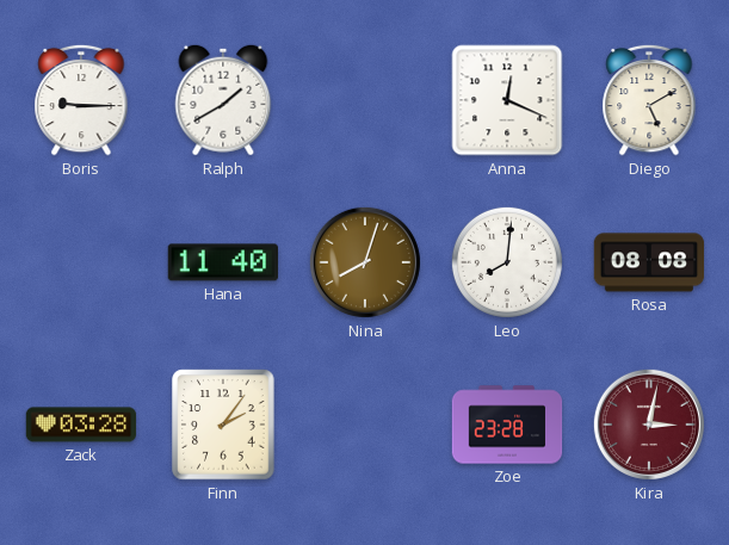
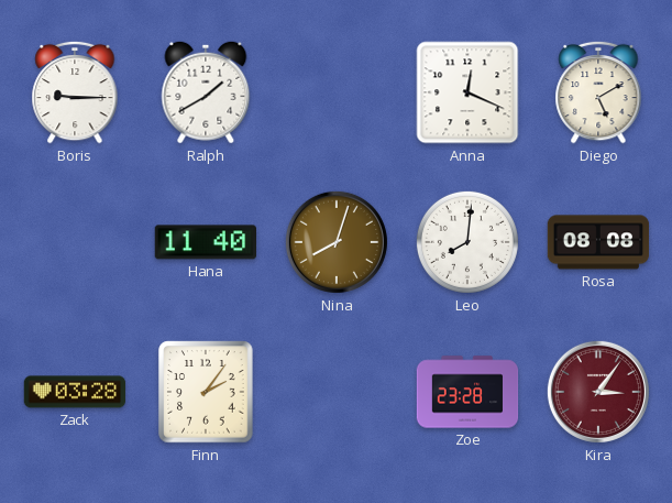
Kira: 3:02 -> 3:06 (598, 392)
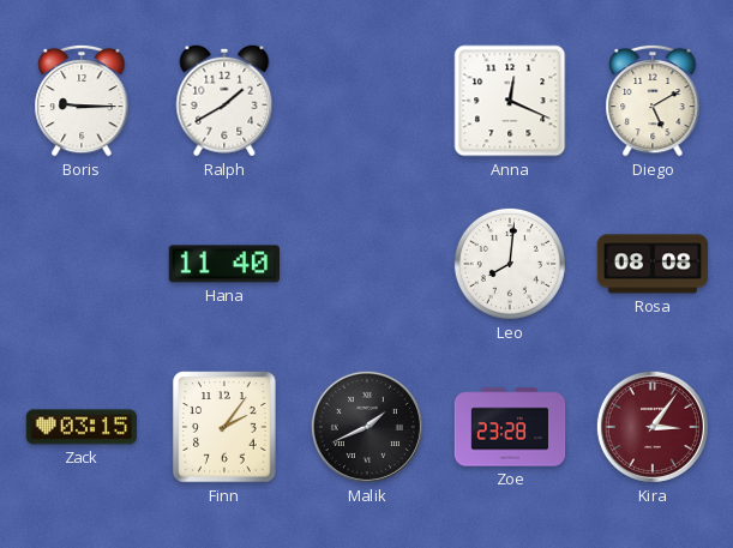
Nina: 8:03 -> none (337, 242)
Zack: 03:28 -> 03:15 (82, 427)
Malik: none -> 1:41 (367, 427)
